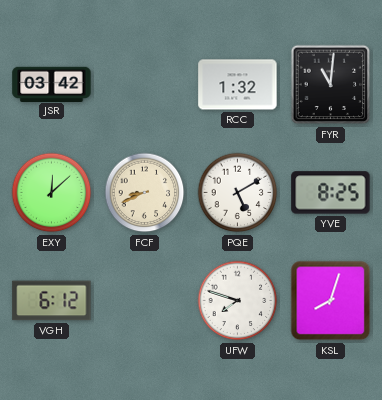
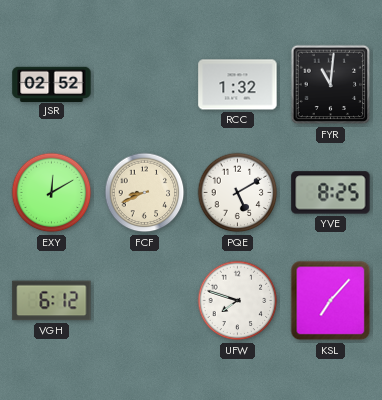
JSR: 03:42 -> 02:52 (52, 84)
EXY: 12:08 -> 12:10 (52, 193)
KSL: 8:03 -> 7:07 (331, 301)
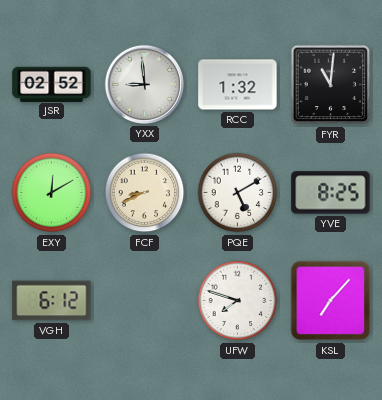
YXX: none -> 8:59 (144, 84)
